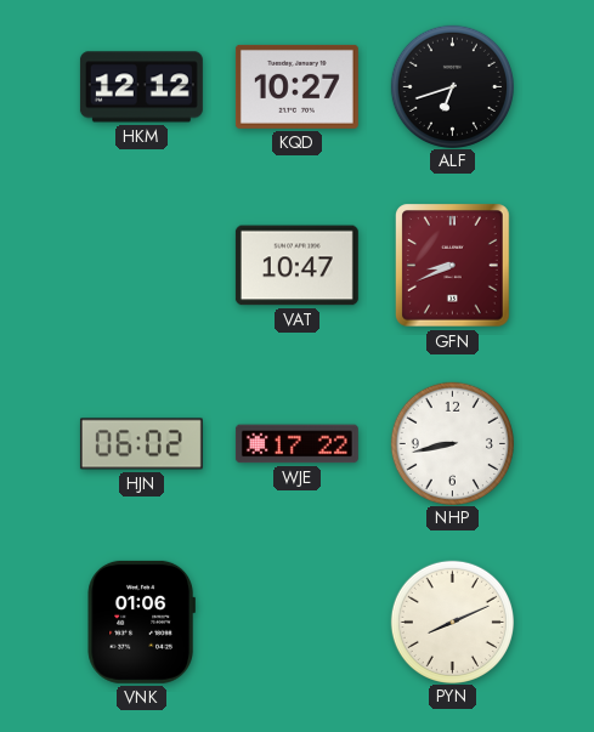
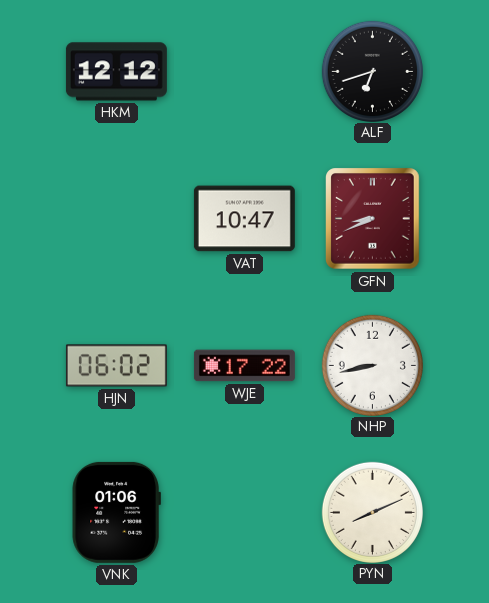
KQD: 10:27 -> none (296, 86)
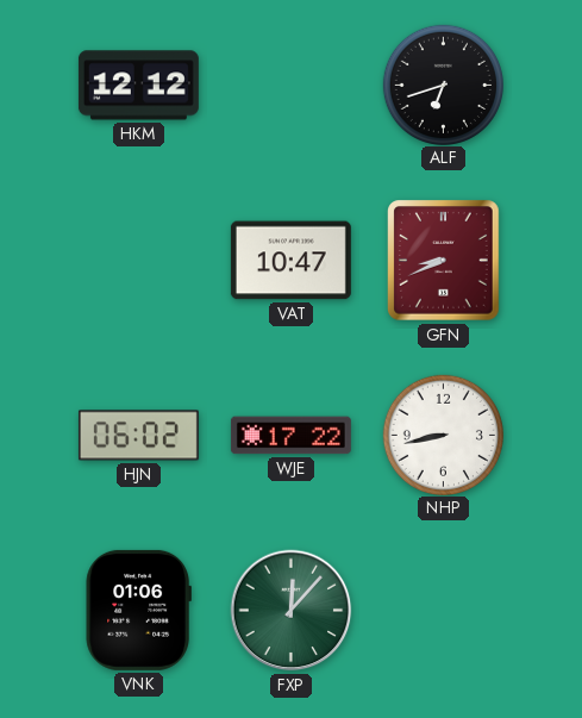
FXP: none -> 12:07 (292, 611)
PYN: 8:11 -> none (372, 512)
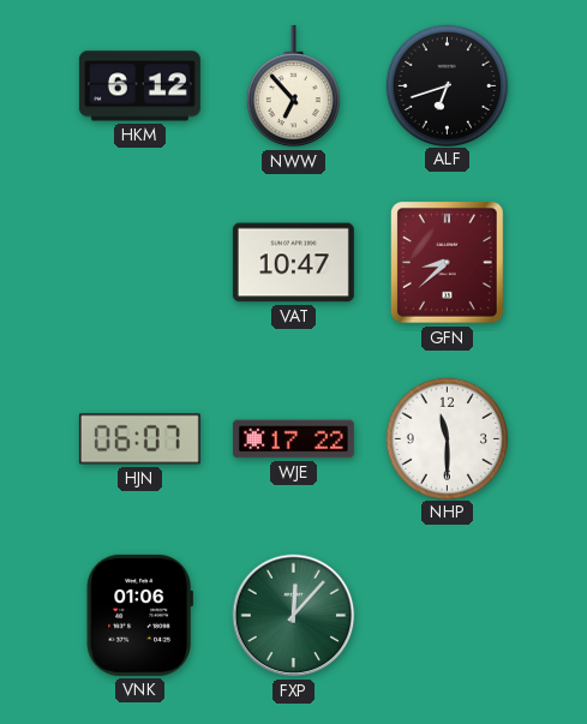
HKM: 12:12 -> 6:12 (139, 86)
NWW: none -> 6:53 (293, 86)
GFN: 8:41 -> 8:38 (448, 263)
HJN: 06:02 -> 06:07 (139, 439)
NHP: 8:43 -> 11:30 (447, 438)
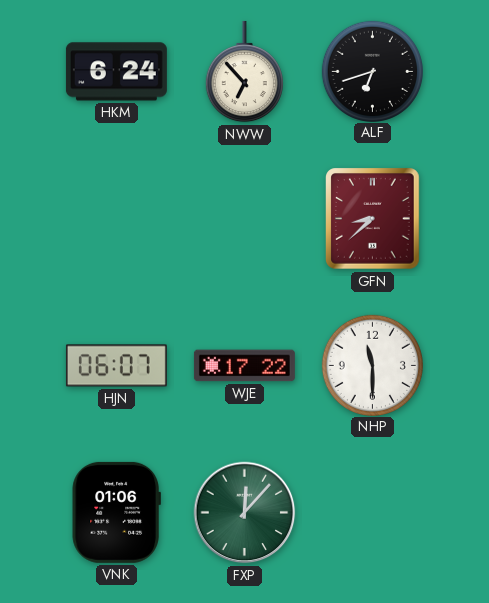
HKM: 6:12 -> 6:24 (116, 72)
VAT: 10:47 -> none (293, 263)
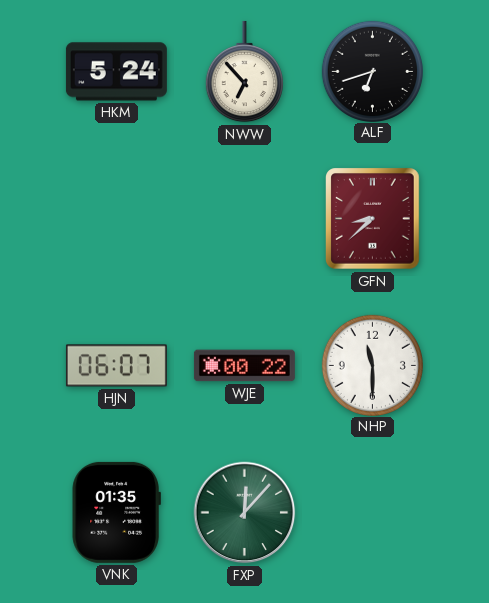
HKM: 6:24 -> 5:24 (116, 72)
WJE: 17:22 -> 00:22 (244, 366)
VNK: 01:06 -> 01:35 (116, 512)
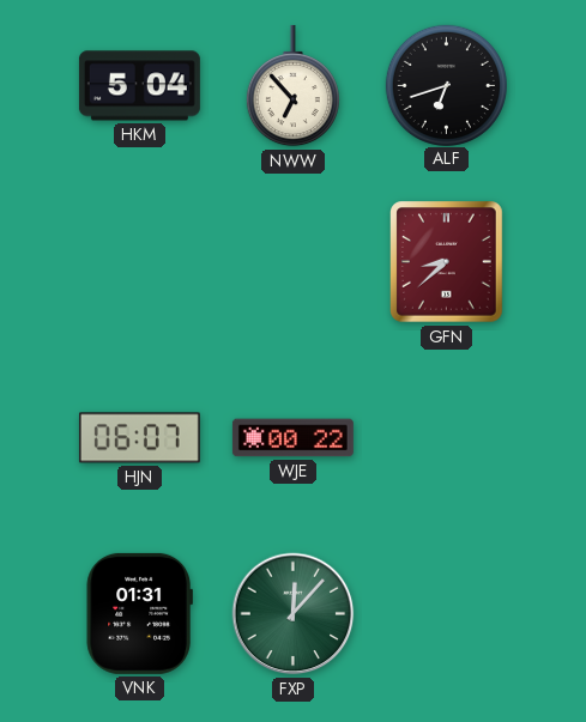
HKM: 5:24 -> 5:04 (139, 86)
NHP: 11:30 -> none (372, 365)
VNK: 01:35 -> 01:31 (139, 613)
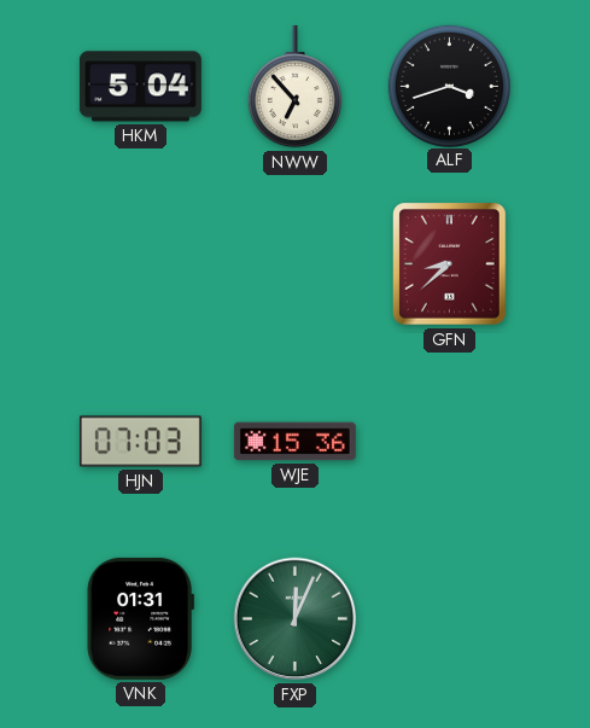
ALF: 6:42 -> 3:42 (449, 86)
HJN: 06:07 -> 07:03 (140, 442)
WJE: 00:22 -> 15:36 (294, 442)
FXP: 12:07 -> 12:04 (296, 619)
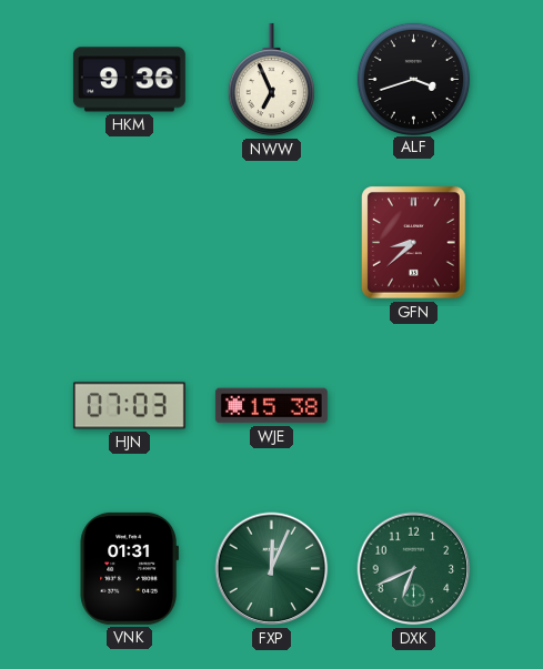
HKM: 5:04 -> 9:36 (129, 80)
NWW: 6:53 -> 6:56 (271, 80)
WJE: 15:36 -> 15:38 (271, 406)
DXK: none -> 6:41 (414, 569)
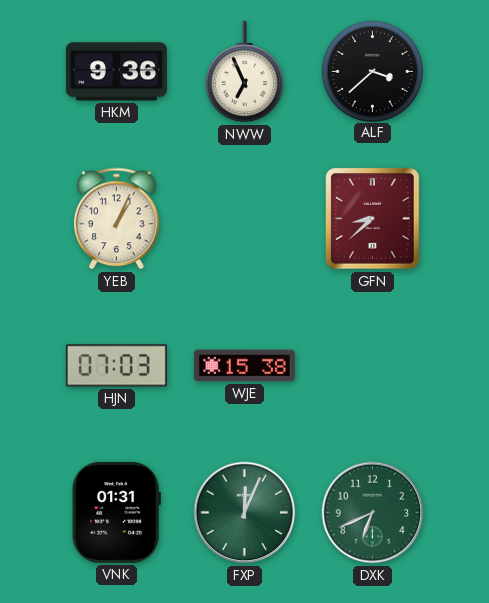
ALF: 3:42 -> 3:38 (372, 71)
YEB: none -> 1:04 (117, 219)
